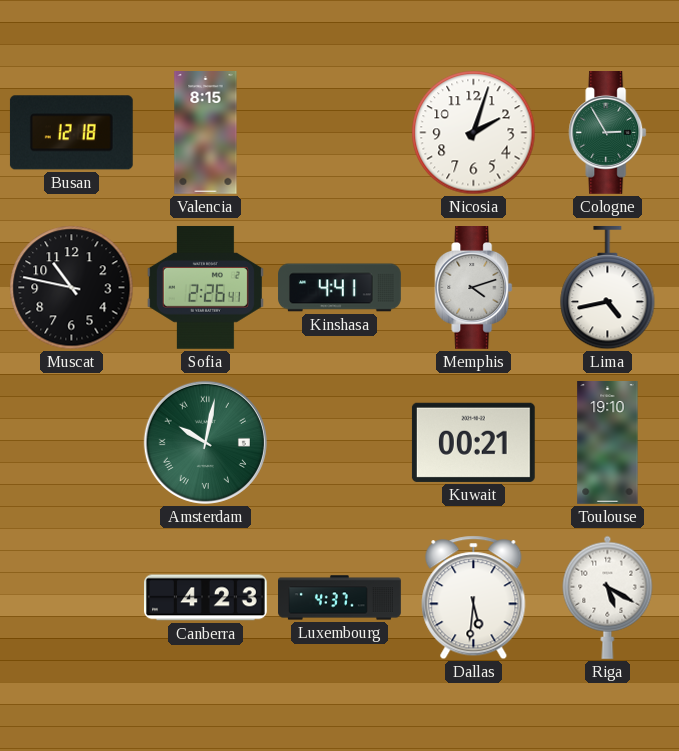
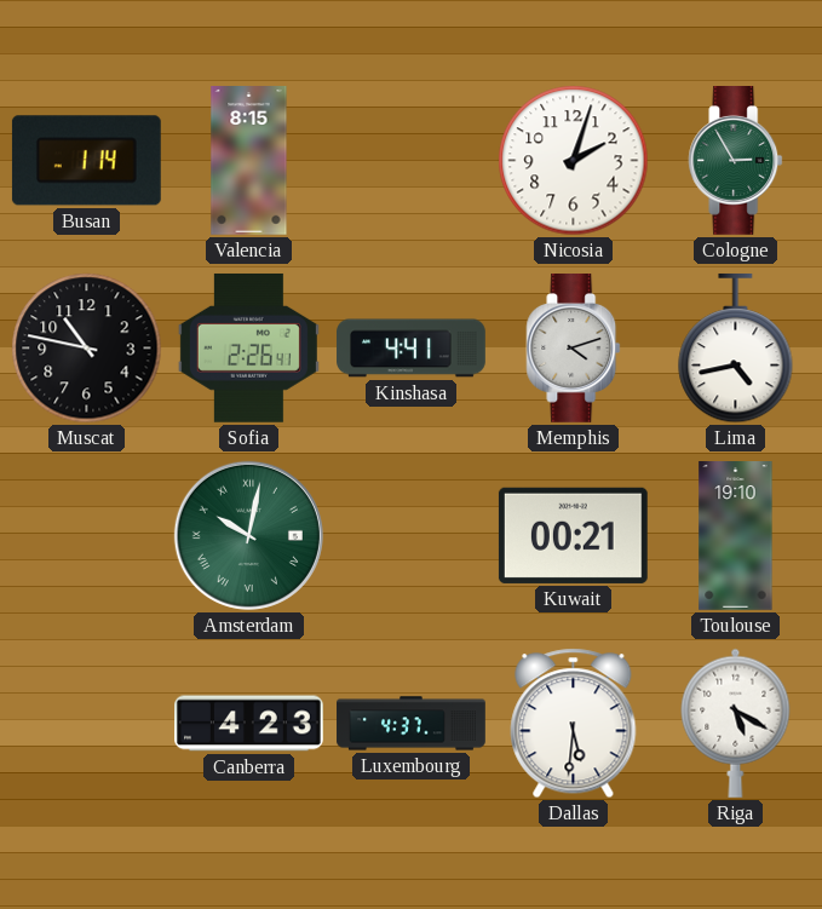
Busan: 12:18 -> 1:14 (86, 161)
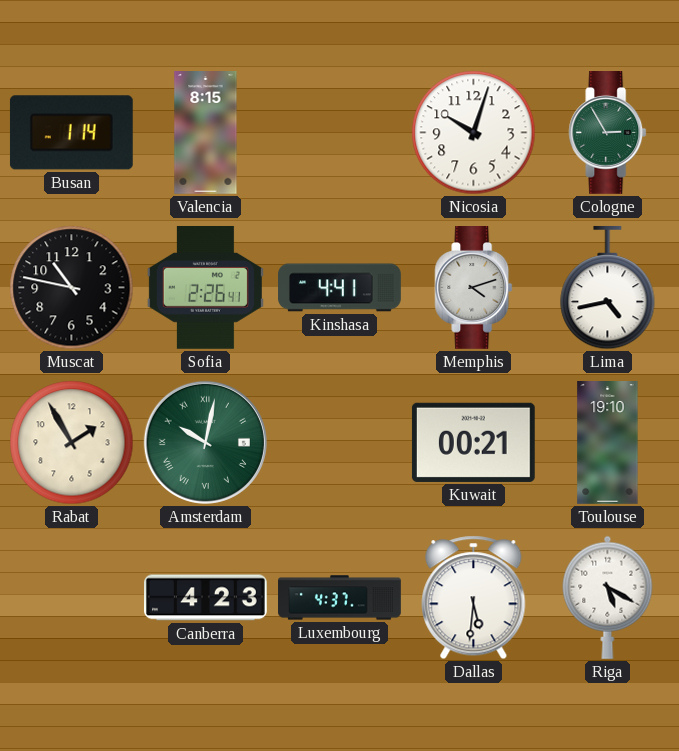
Nicosia: 2:03 -> 10:03 (474, 133)
Rabat: none -> 1:55 (72, 443)
